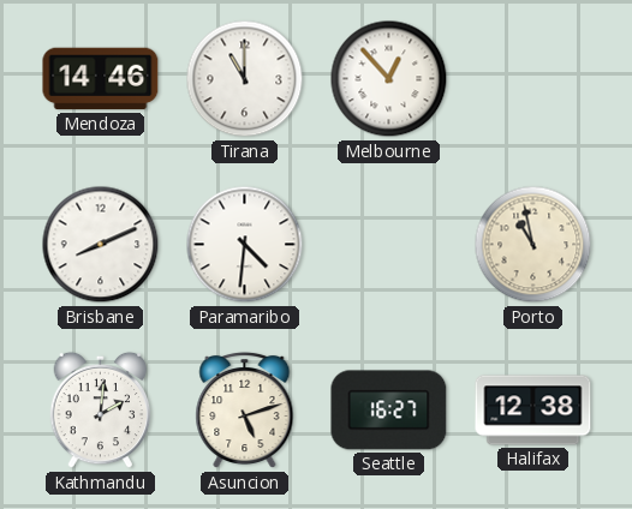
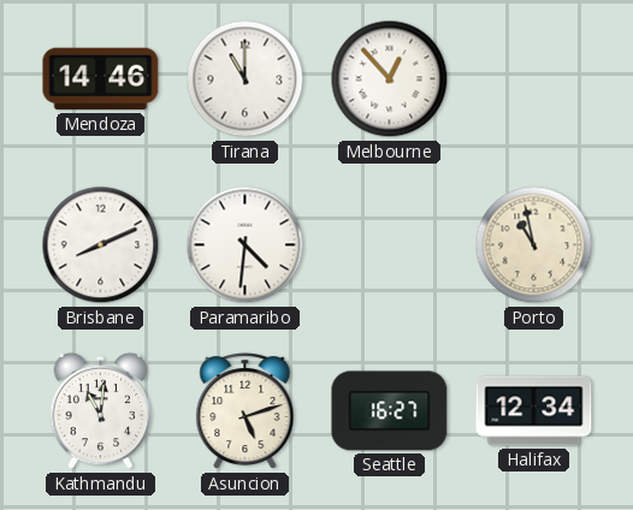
Kathmandu: 2:01 -> 11:01 (101, 411)
Halifax: 12:38 -> 12:34 (534, 411)
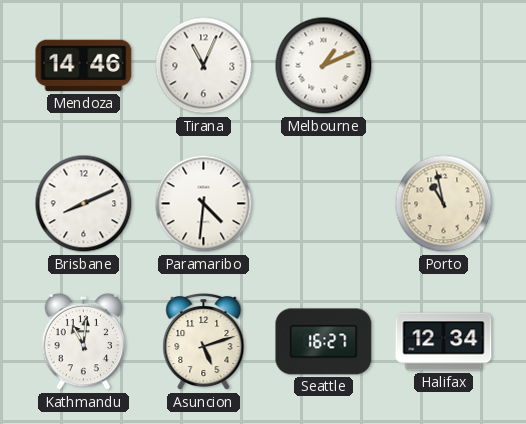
Tirana: 11:00 -> 11:04 (204, 66)
Melbourne: 12:53 -> 1:11 (324, 66)
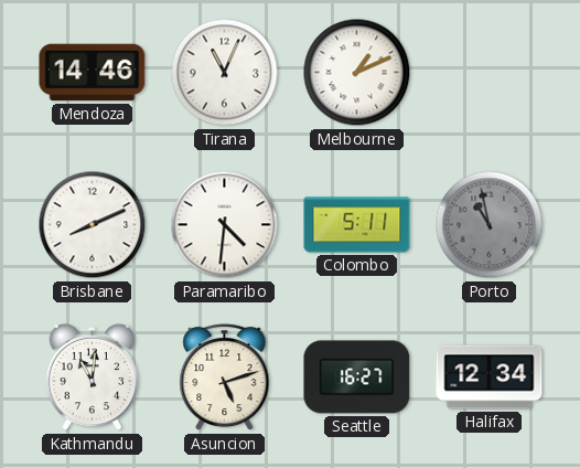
Colombo: none -> 5:11 (357, 225)
Porto dial: cream -> grey (490, 225)
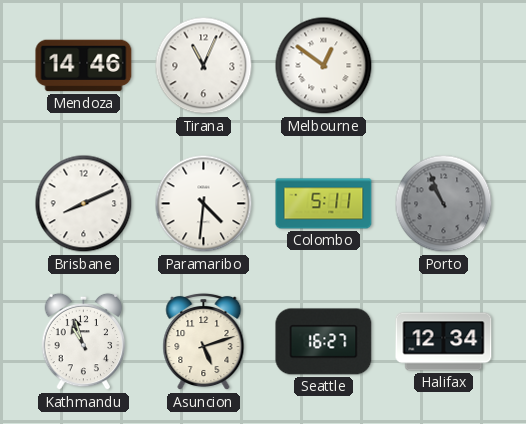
Melbourne: 1:11 -> 12:51 (324, 66)
Porto: 10:58 -> 10:56 (444, 204)
Kathmandu: 11:01 -> 10:57 (84, 342)
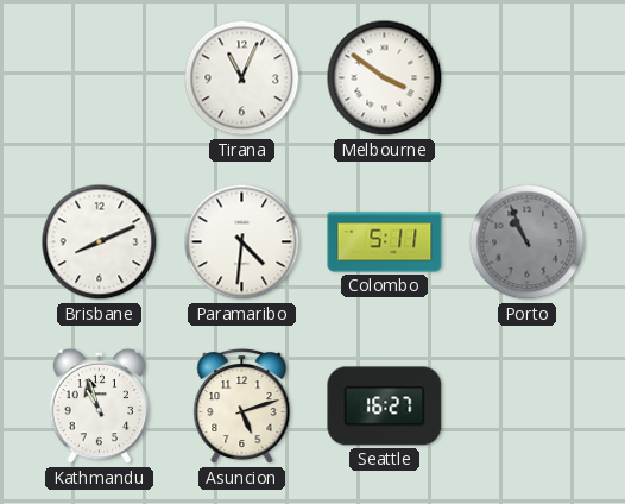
Mendoza: 14:46 -> none (84, 66)
Melbourne: 12:51 -> 3:51 (385, 78)
Halifax: 12:34 -> none (444, 342)
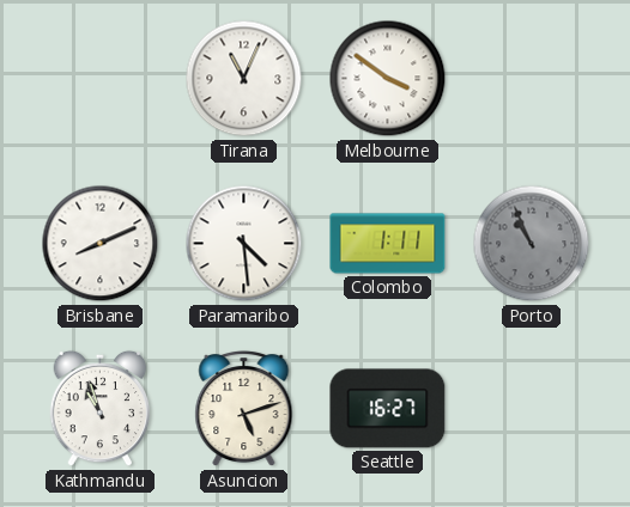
Paramaribo: 4:31 -> 4:29 (244, 244)
Colombo: 5:11 -> 1:11 (388, 244)
